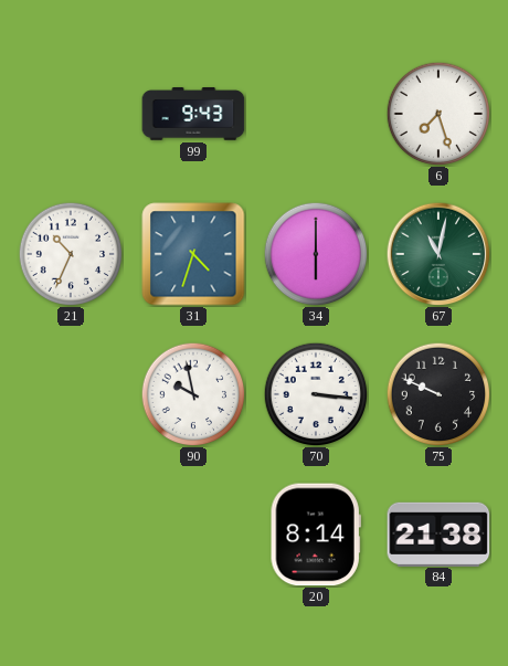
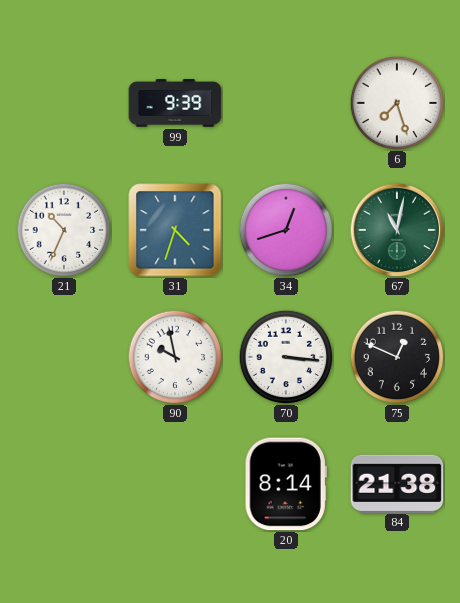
99: 9:43 -> 9:39 (175, 103)
34: 6:00 -> 12:42 (286, 230)
75: 9:49 -> 12:49 (397, 357)
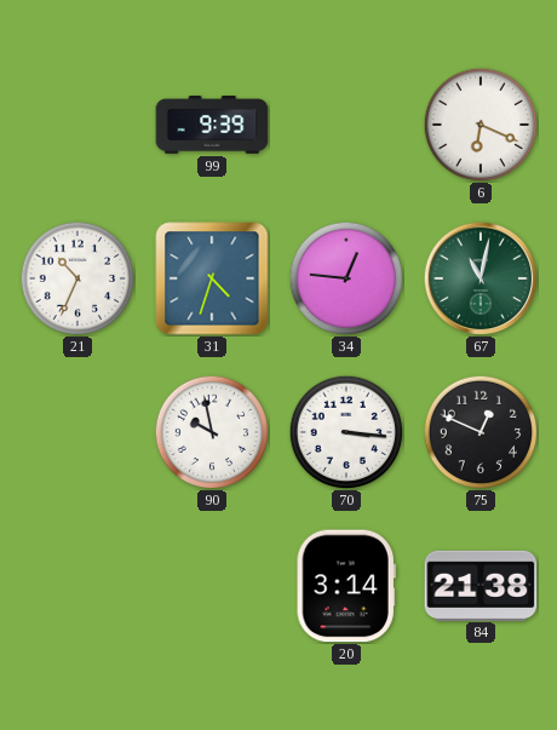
6: 7:27 -> 6:19 (481, 125)
34: 12:42 -> 12:46 (346, 278)
20: 8:14 -> 3:14 (346, 586)
